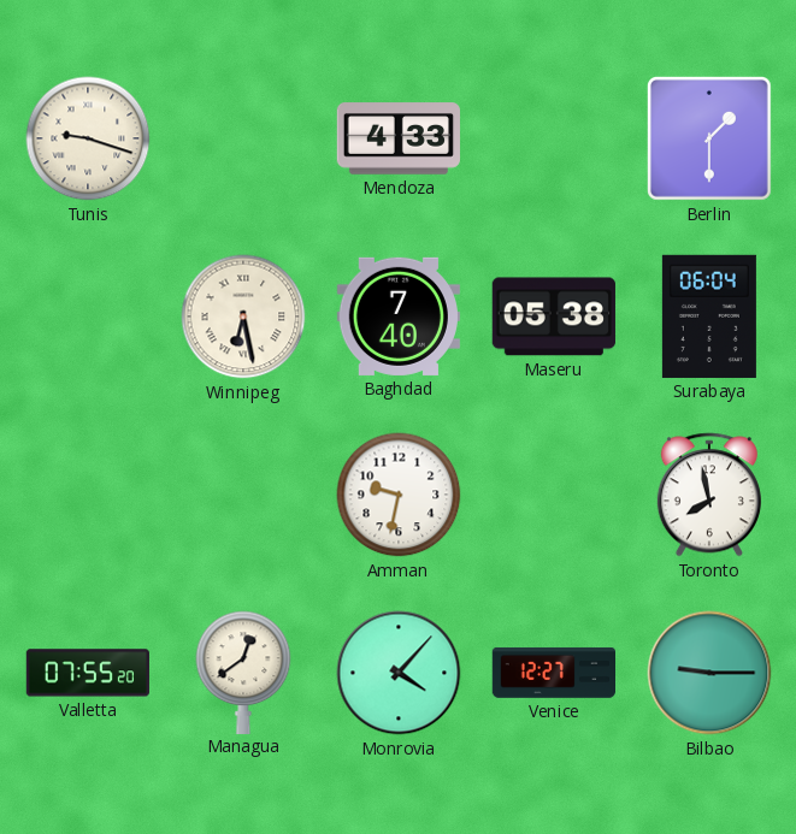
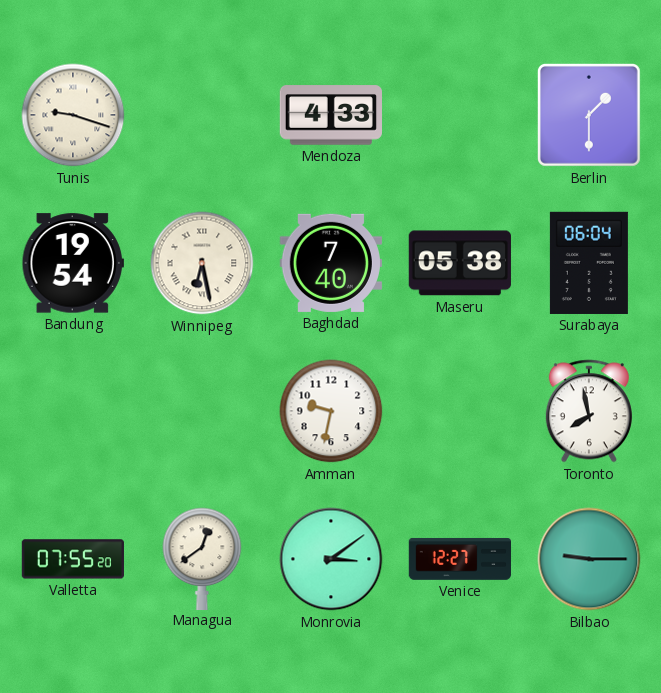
Bandung: none -> 19:54 (73, 263)
Monrovia: 4:07 -> 3:09 (331, 559)
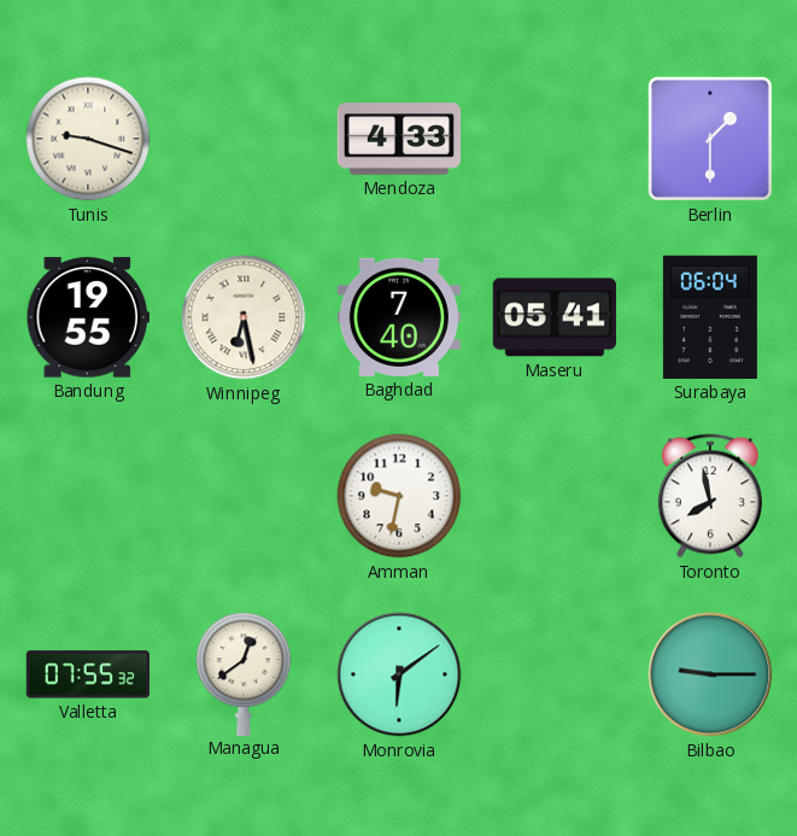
Bandung: 19:54 -> 19:55 (88, 317)
Maseru: 05:38 -> 05:41 (555, 317)
Valletta: 07:55:20 -> 07:55:32 (88, 674)
Monrovia: 3:09 -> 6:09 (399, 674)
Venice: 12:27 -> none (459, 559)
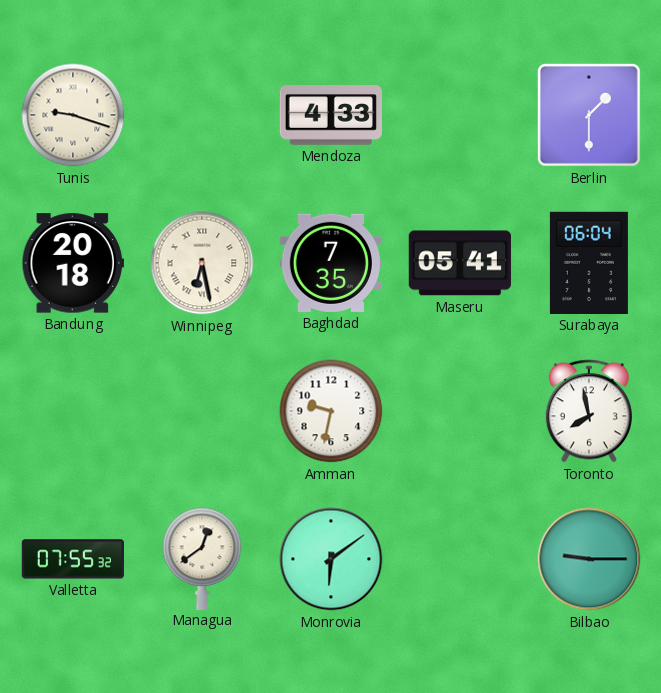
Bandung: 19:55 -> 20:18 (73, 263)
Baghdad: 7:40 -> 7:35 (331, 263)
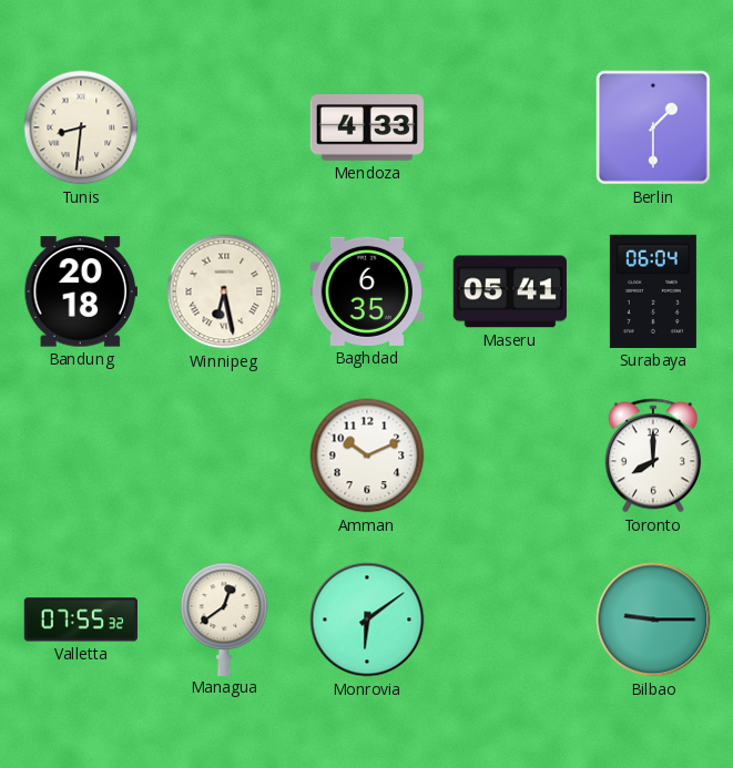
Tunis: 9:18 -> 8:31 (81, 127)
Baghdad: 7:35 -> 6:35 (367, 291)
Amman: 9:32 -> 10:11 (367, 455)
Toronto: 7:58 -> 8:00 (653, 455)
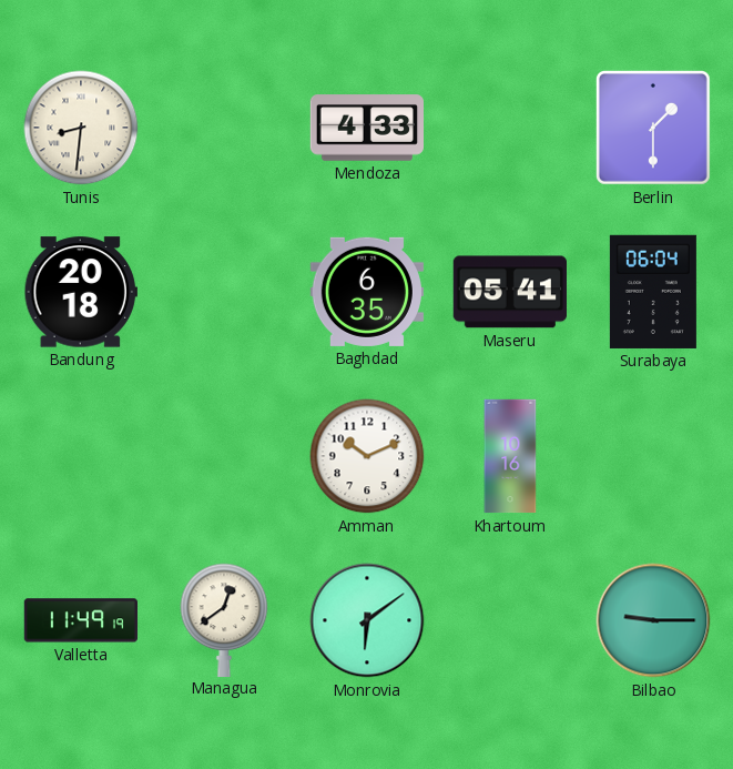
Winnipeg: 6:28 -> none (224, 291)
Khartoum: none -> 10:16 (510, 456)
Toronto: 8:00 -> none (653, 455)
Valletta: 07:55 -> 11:49 (81, 620)
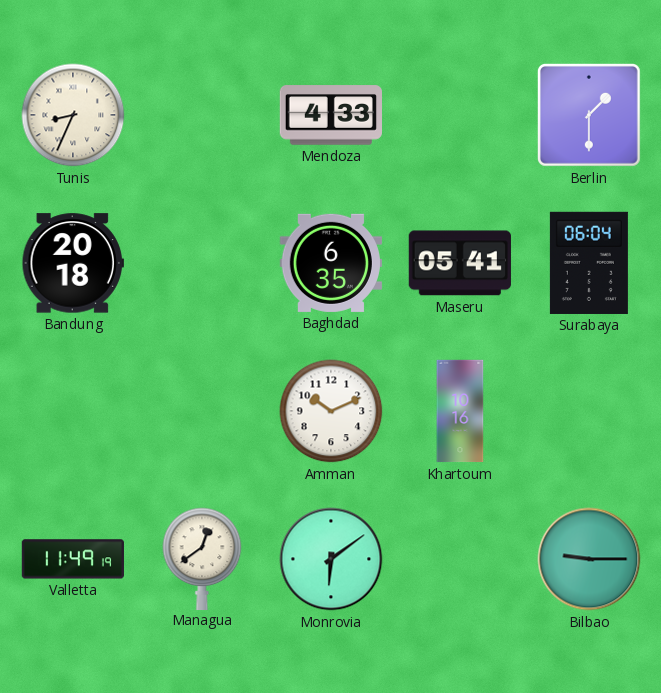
Tunis: 8:31 -> 8:34 (73, 115)
